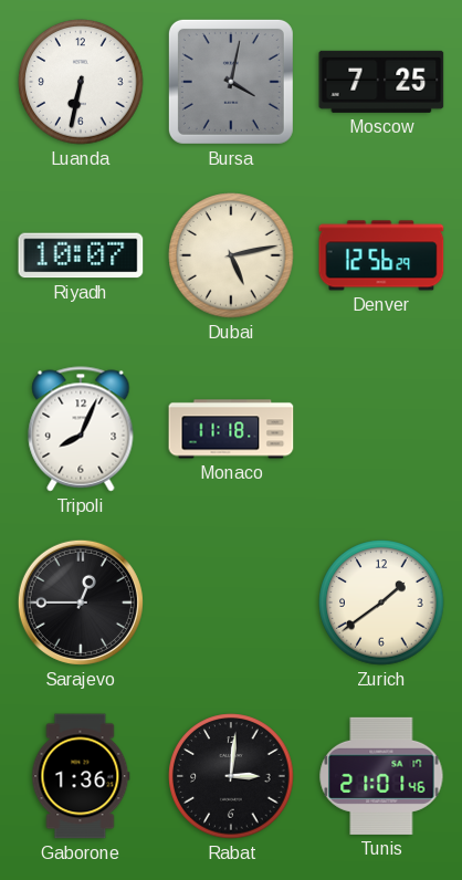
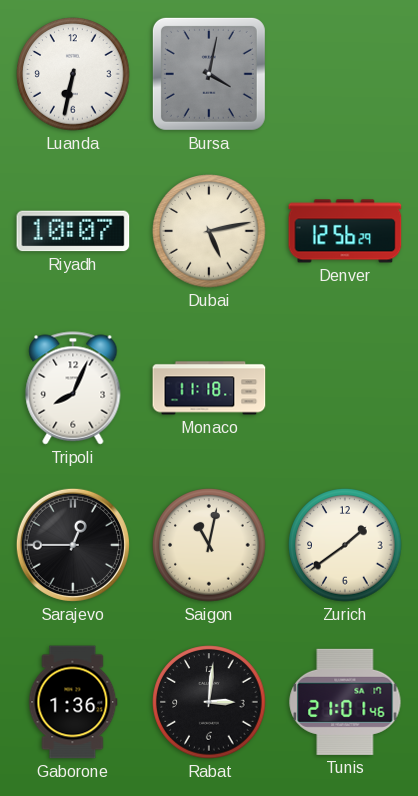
Moscow: 7:25 -> none (381, 82)
Saigon: none -> 11:02 (209, 545)
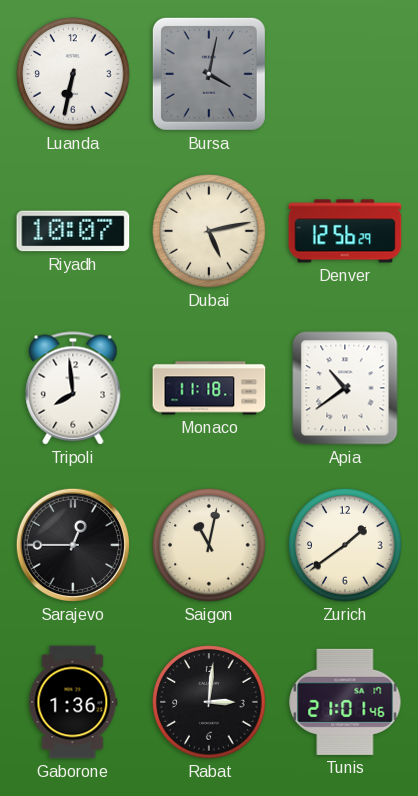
Tripoli: 8:04 -> 7:59 (73, 388)
Apia: none -> 10:39 (345, 388)
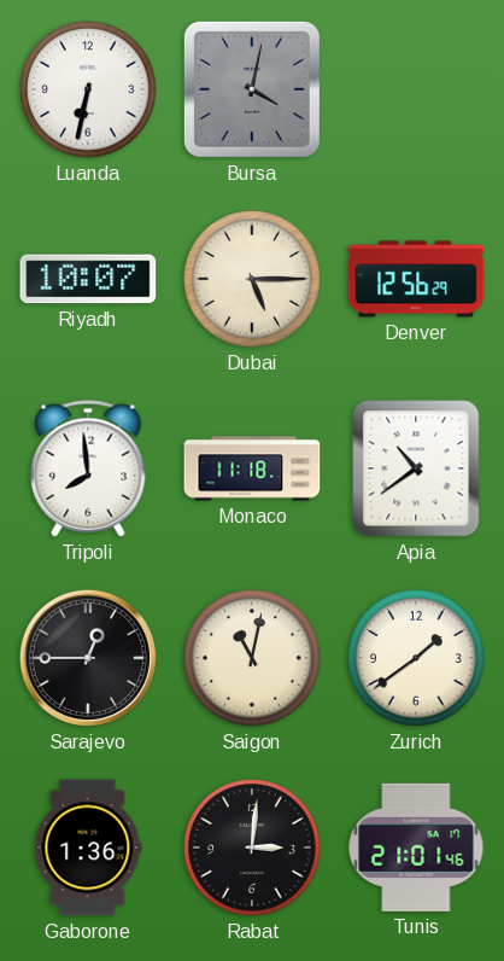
Dubai: 5:13 -> 5:15 (252, 279)
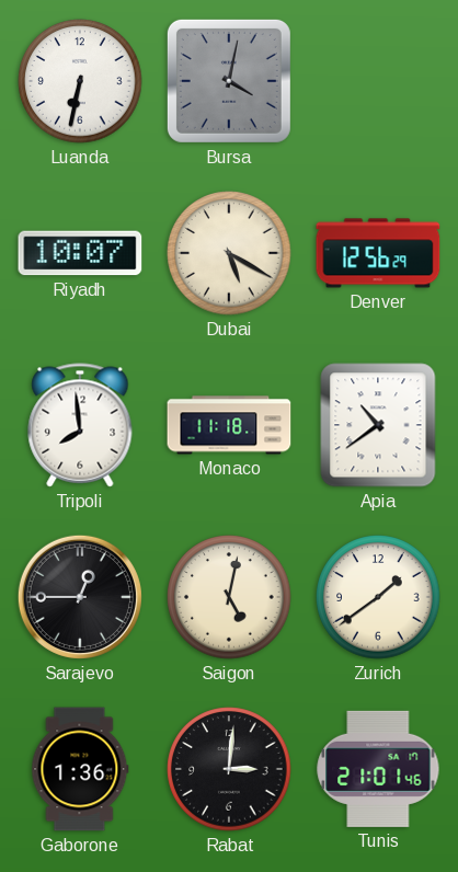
Dubai: 5:15 -> 5:20 (229, 253)
Saigon: 11:02 -> 5:02 (229, 597)
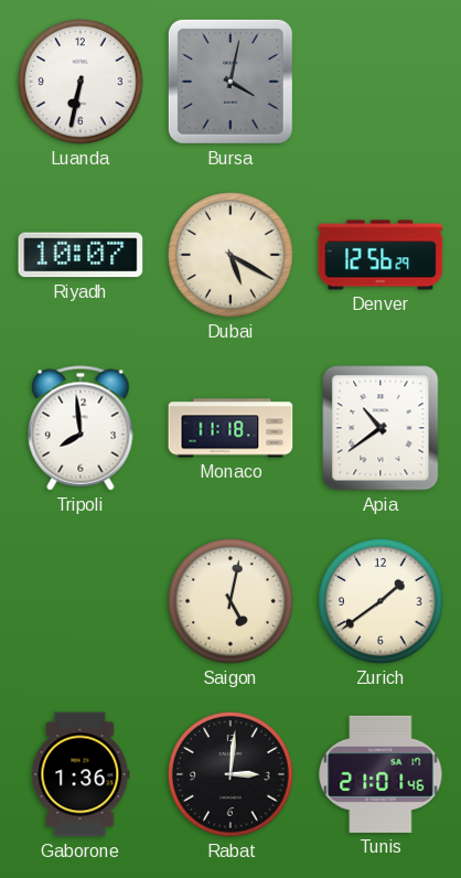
Sarajevo: 12:45 -> none (80, 597)
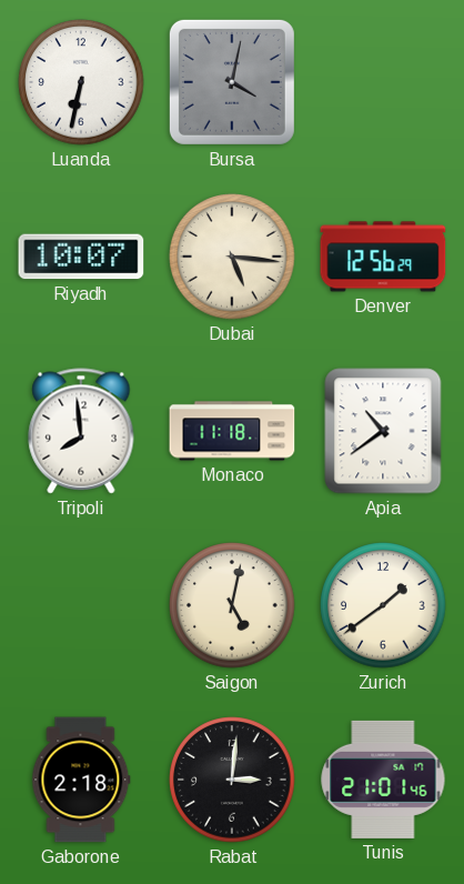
Dubai: 5:20 -> 5:16 (232, 257)
Gaborone: 1:36 -> 2:18 (81, 780)
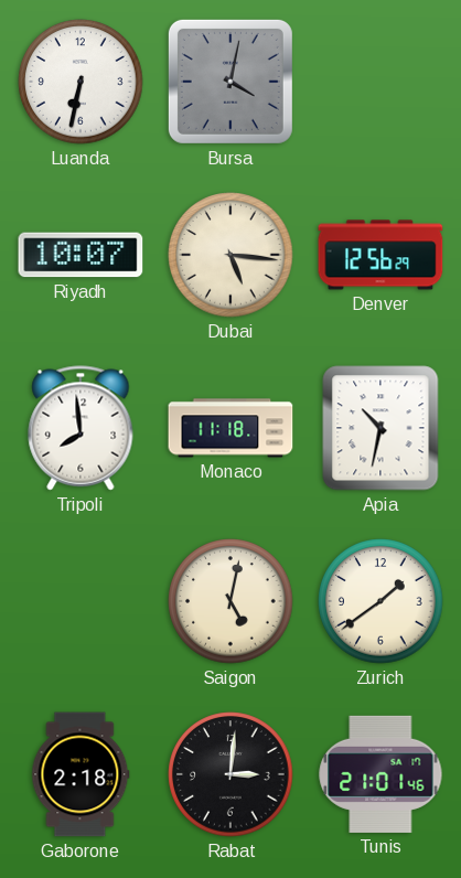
Apia: 10:39 -> 10:32 (380, 428)
